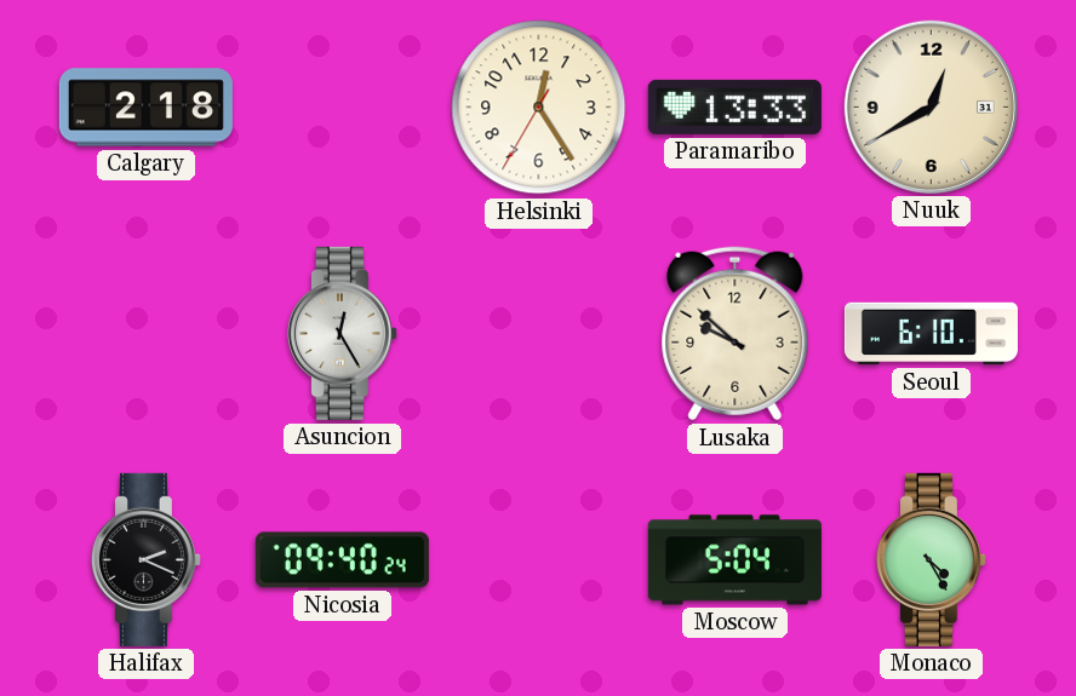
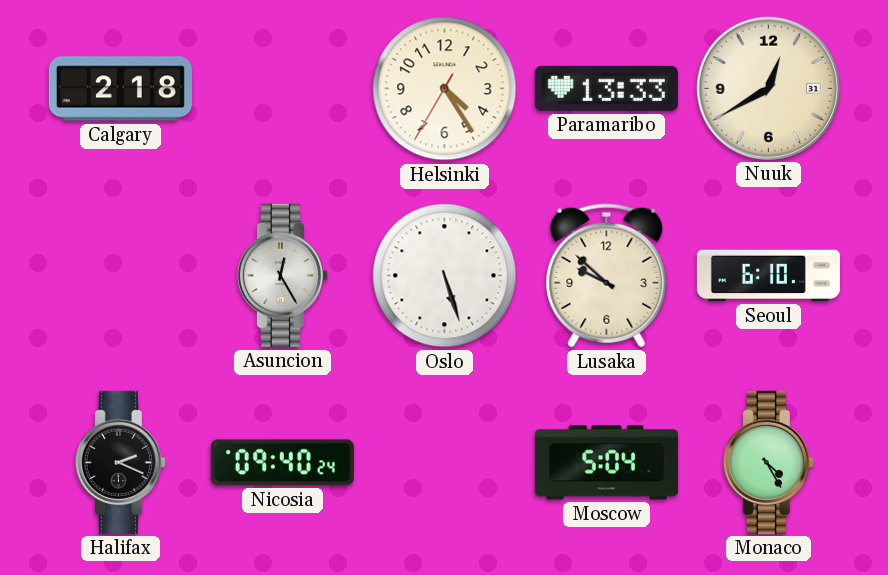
Helsinki: 12:24 -> 4:24 (445, 89)
Oslo: none -> 5:27 (445, 276)
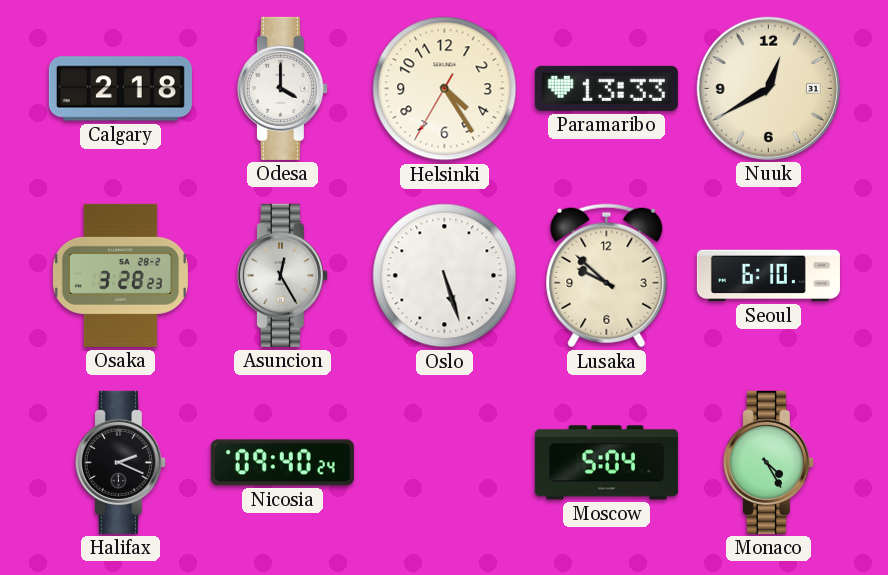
Odesa: none -> 4:00 (282, 88)
Osaka: none -> 3:28 (120, 275)
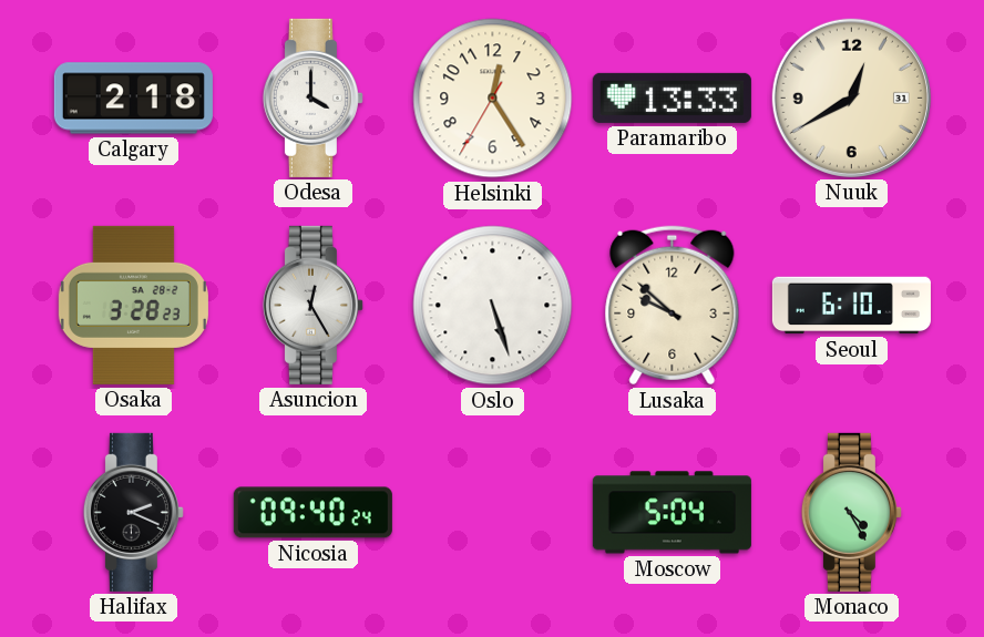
Helsinki: 4:24 -> 12:24 (493, 99)
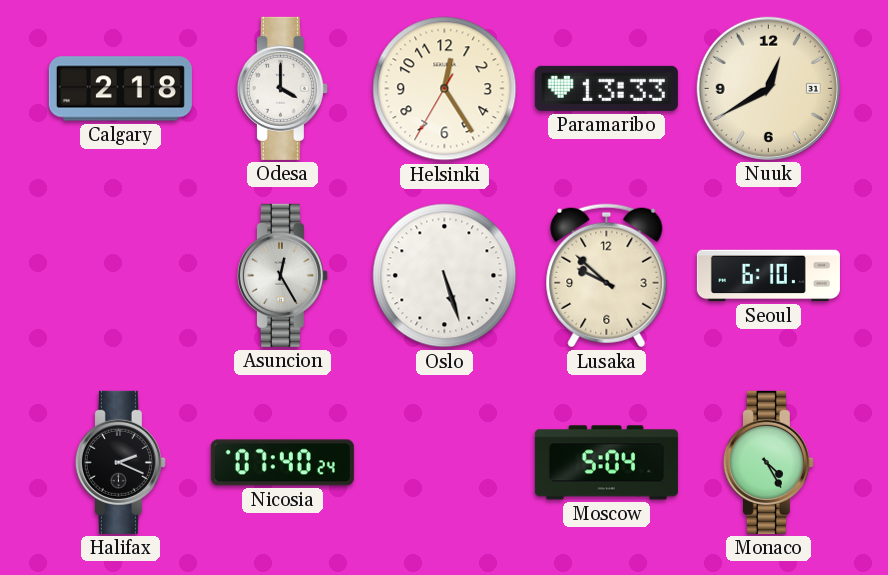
Osaka: 3:28 -> none (133, 305)
Nicosia: 09:40 -> 07:40 (282, 463)
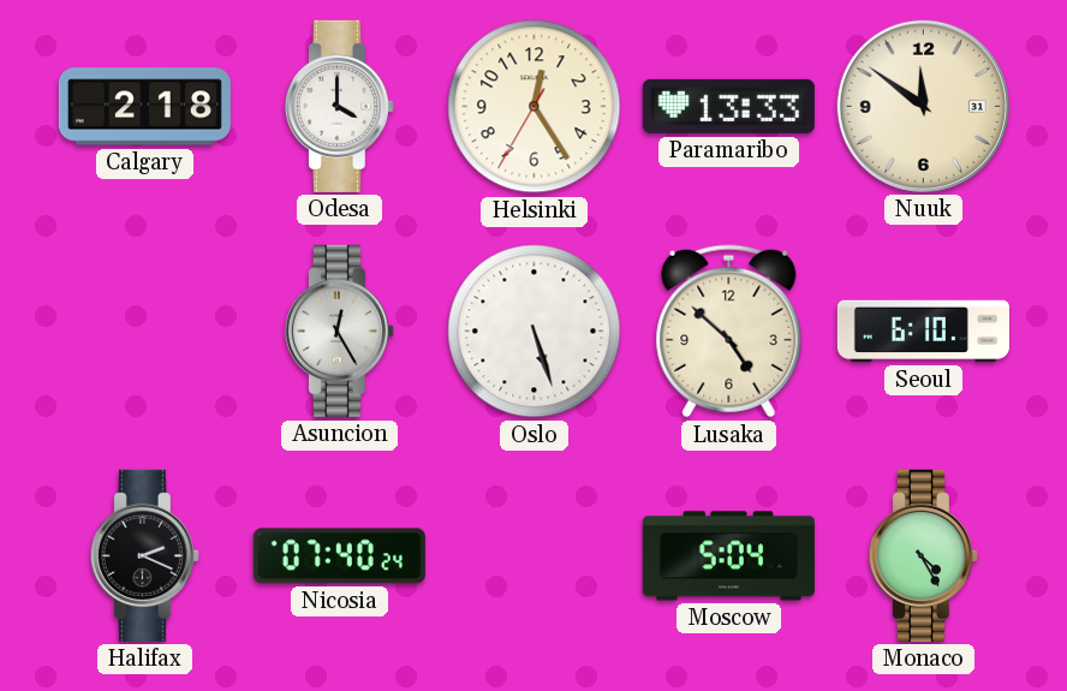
Nuuk: 12:40 -> 11:51 (923, 106)
Lusaka: 9:52 -> 4:52 (729, 332)
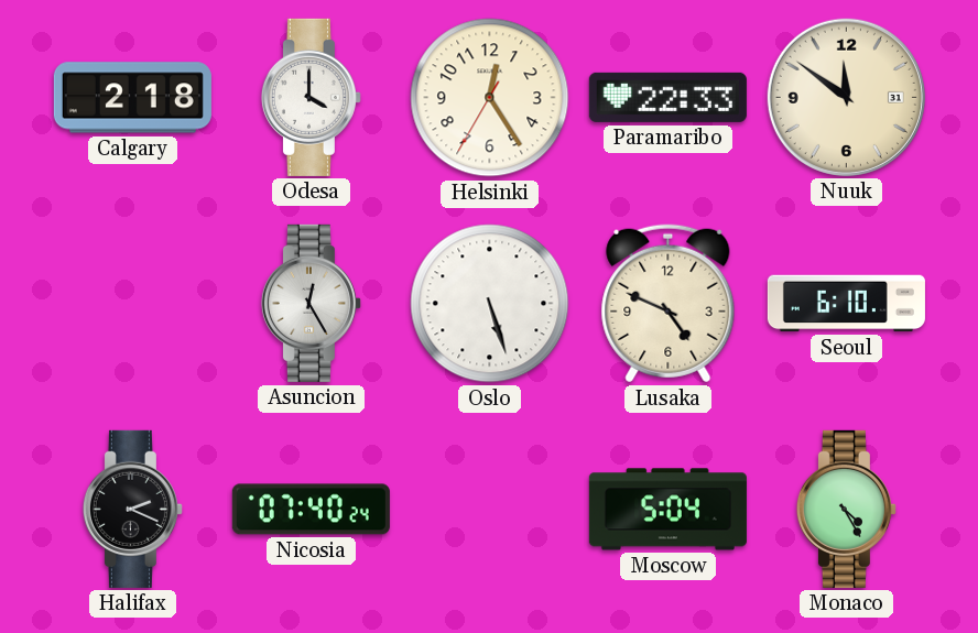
Paramaribo: 13:33 -> 22:33 (667, 97)
Lusaka: 4:52 -> 4:49 (669, 304)
